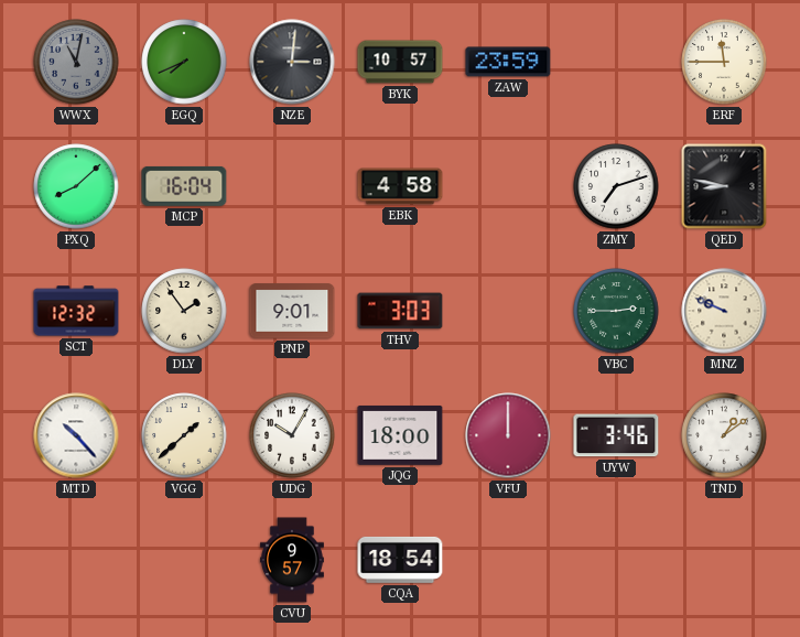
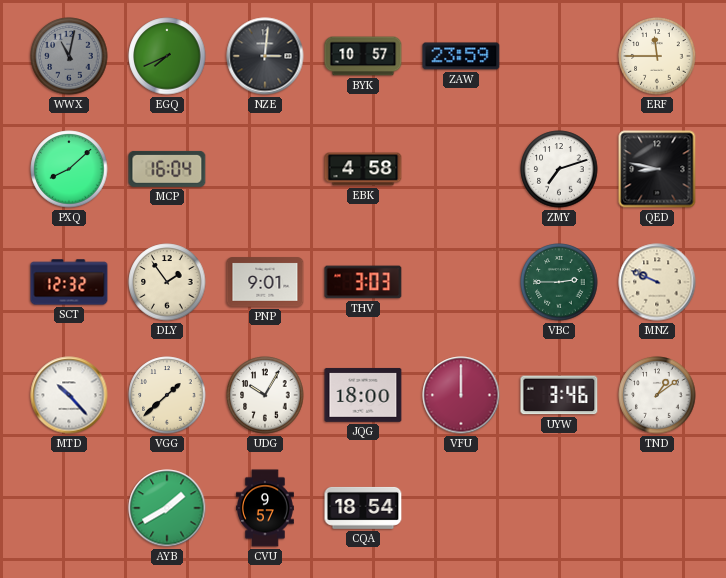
AYB: none -> 1:40 (167, 508)
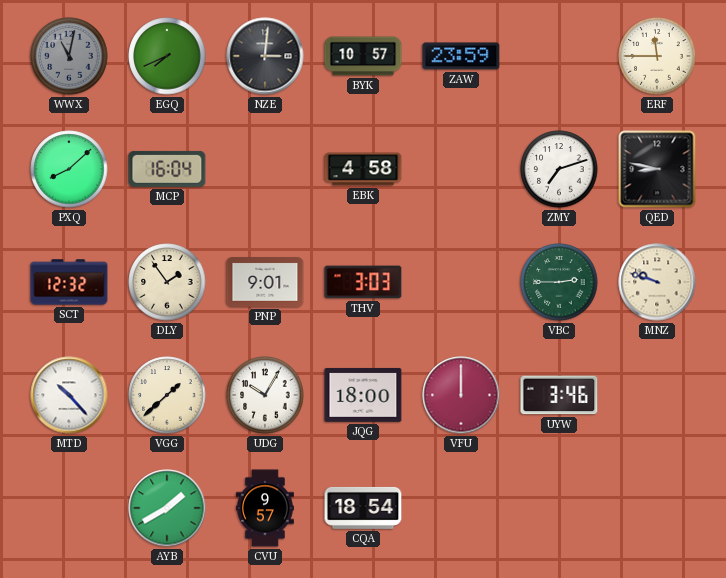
MNZ: 9:49 -> 9:48 (657, 282)
TND: 1:09 -> none (657, 395)
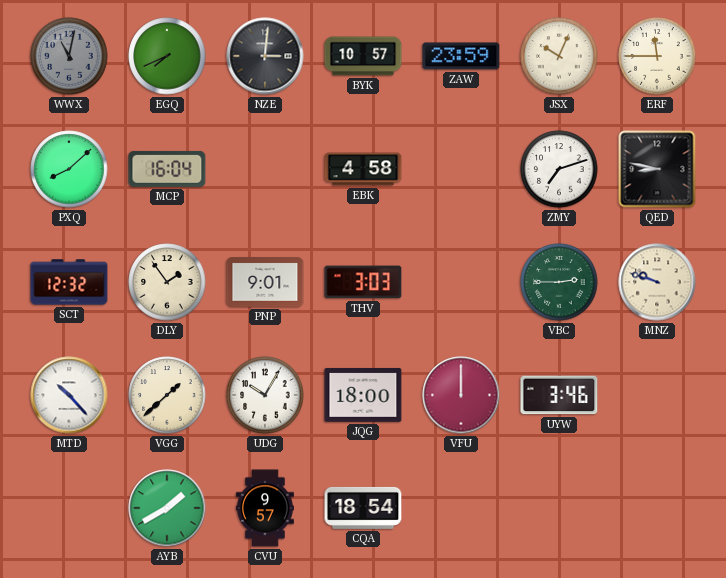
JSX: none -> 10:04 (559, 56)
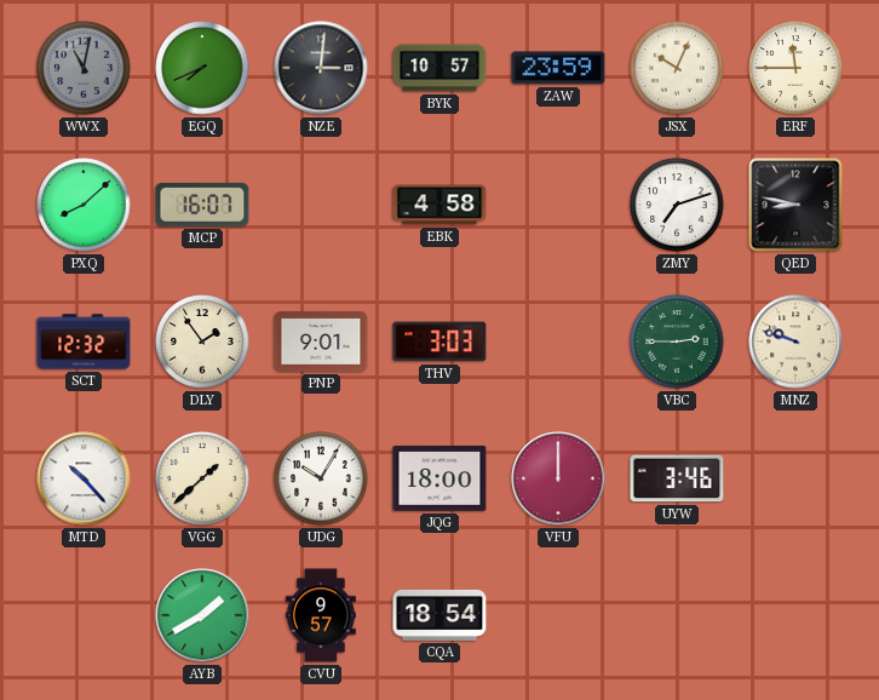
MCP: 16:04 -> 16:07 (202, 205)
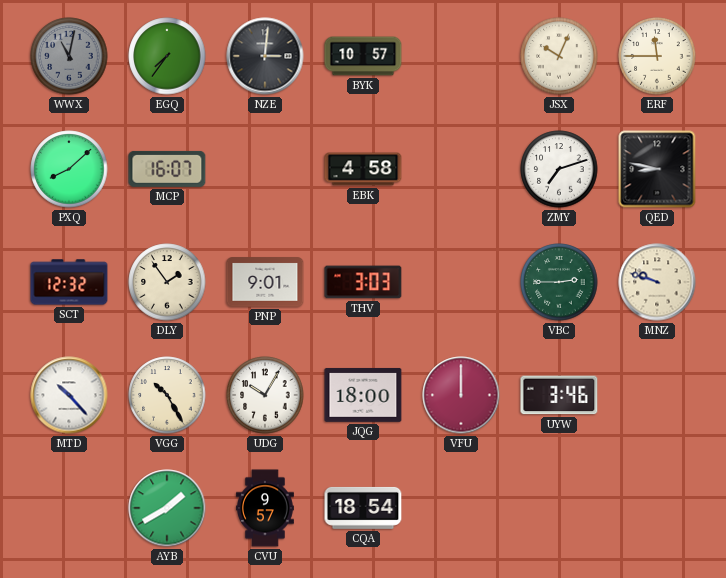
EGQ: 7:41 -> 7:36 (167, 56)
ZAW: 23:59 -> none (558, 68)
VGG: 1:38 -> 10:25 (167, 395)
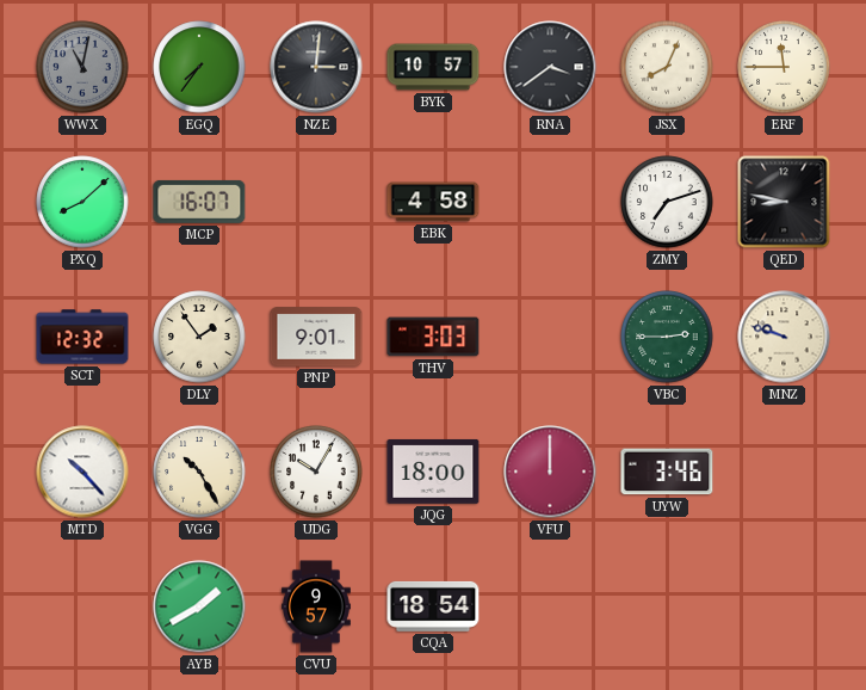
RNA: none -> 3:39 (550, 67)
JSX: 10:04 -> 8:04 (667, 67)
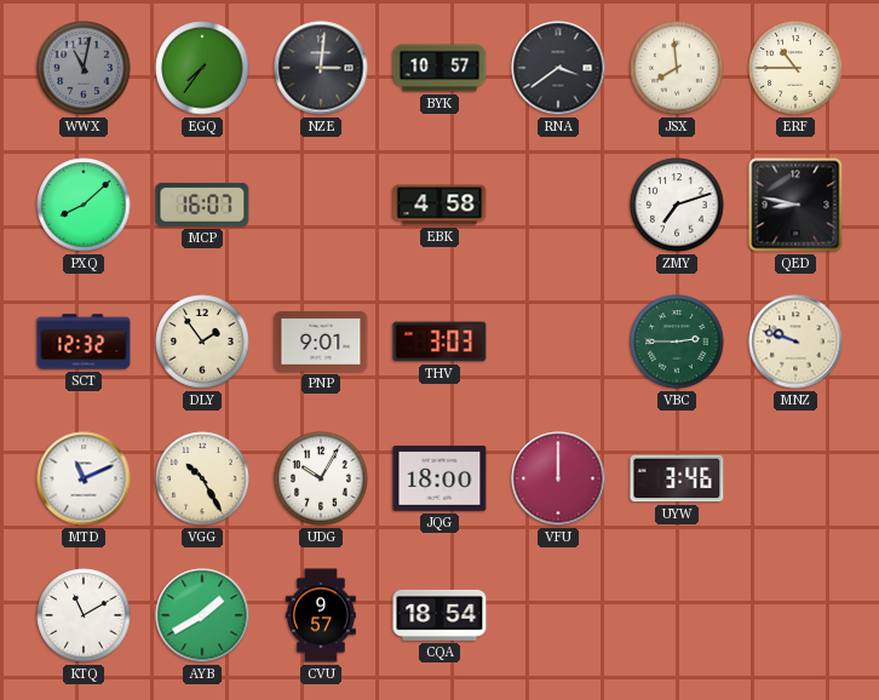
JSX: 8:04 -> 7:59 (677, 68)
ERF: 11:45 -> 10:45 (795, 68)
MTD: 10:23 -> 11:11 (84, 478)
KTQ: none -> 11:10 (84, 615)
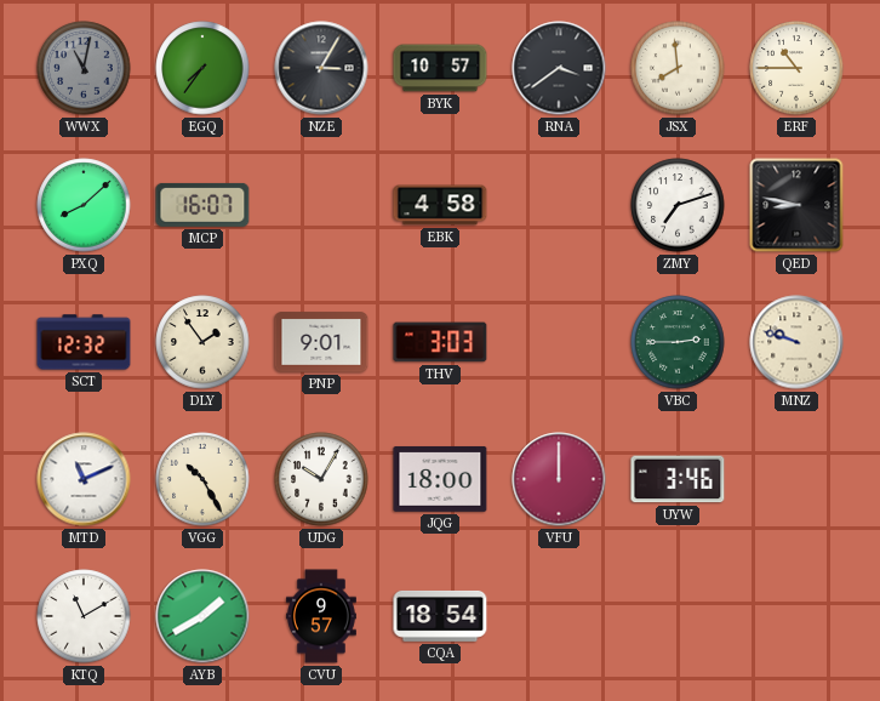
NZE: 3:01 -> 3:05 (321, 68)
